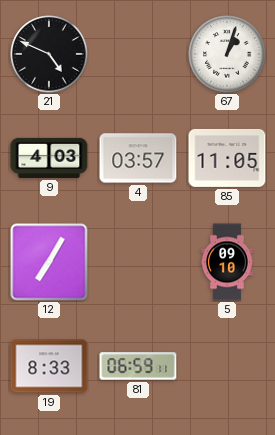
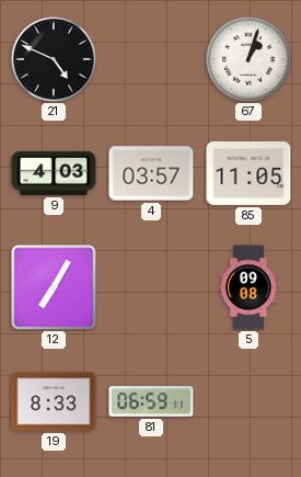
5: 09:10 -> 09:08 (250, 287)
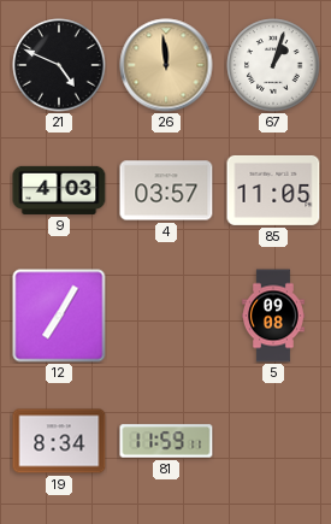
26: none -> 11:59 (166, 65)
19: 8:33 -> 8:34 (59, 441)
81: 06:59 -> 11:59 (166, 441)
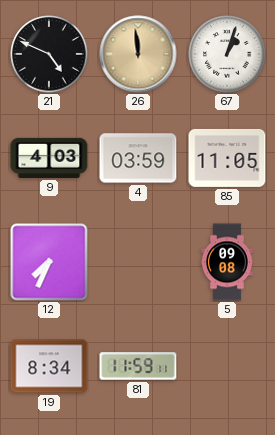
4: 03:57 -> 03:59 (138, 158)
12: 7:05 -> 7:34 (49, 262)
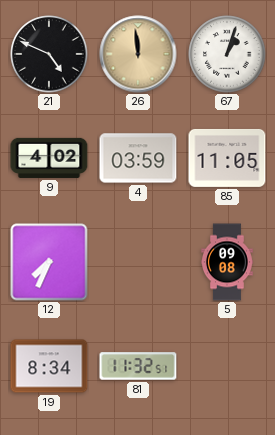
9: 4:03 -> 4:02 (49, 158)
81: 11:59 -> 11:32 (138, 366)
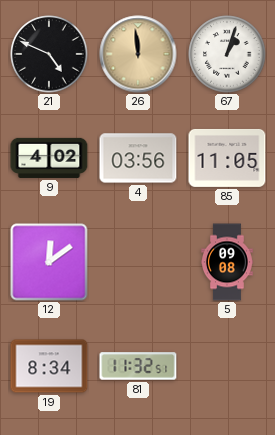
4: 03:59 -> 03:56 (138, 158)
12: 7:34 -> 12:09 (49, 262)
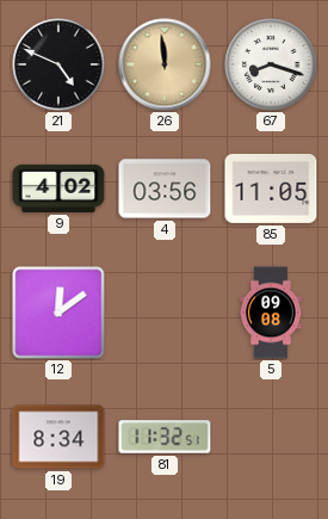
67: 1:03 -> 8:18 (271, 64)
